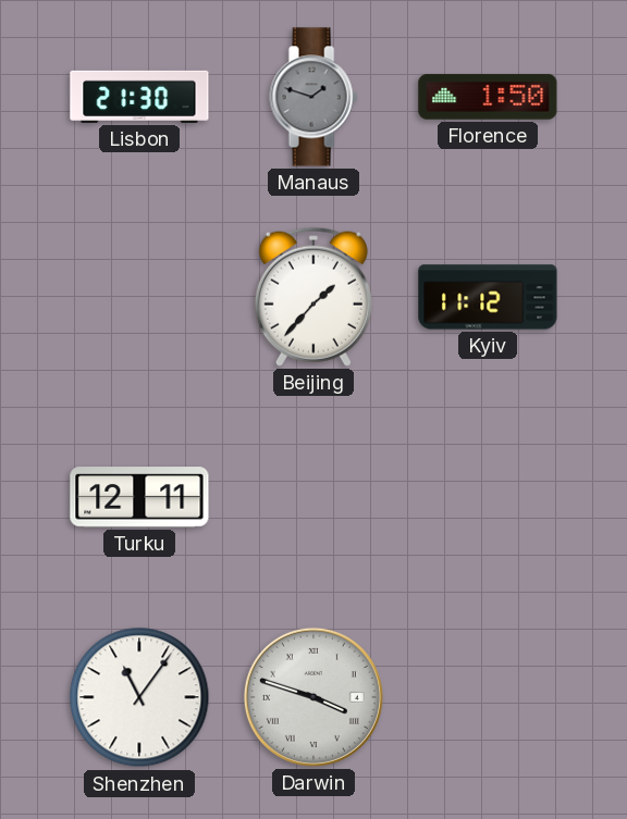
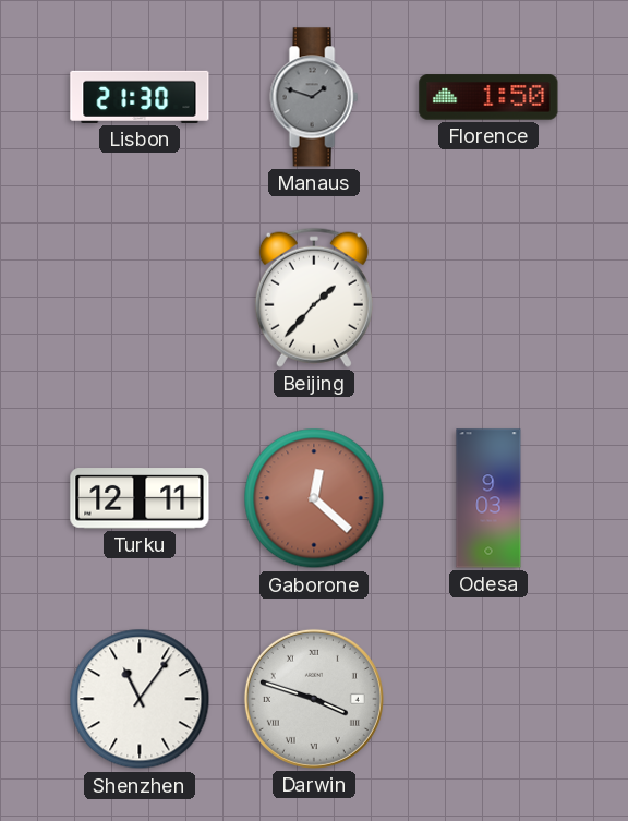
Kyiv: 11:12 -> none (488, 297)
Gaborone: none -> 12:22 (314, 498)
Odesa: none -> 9:03 (488, 498)
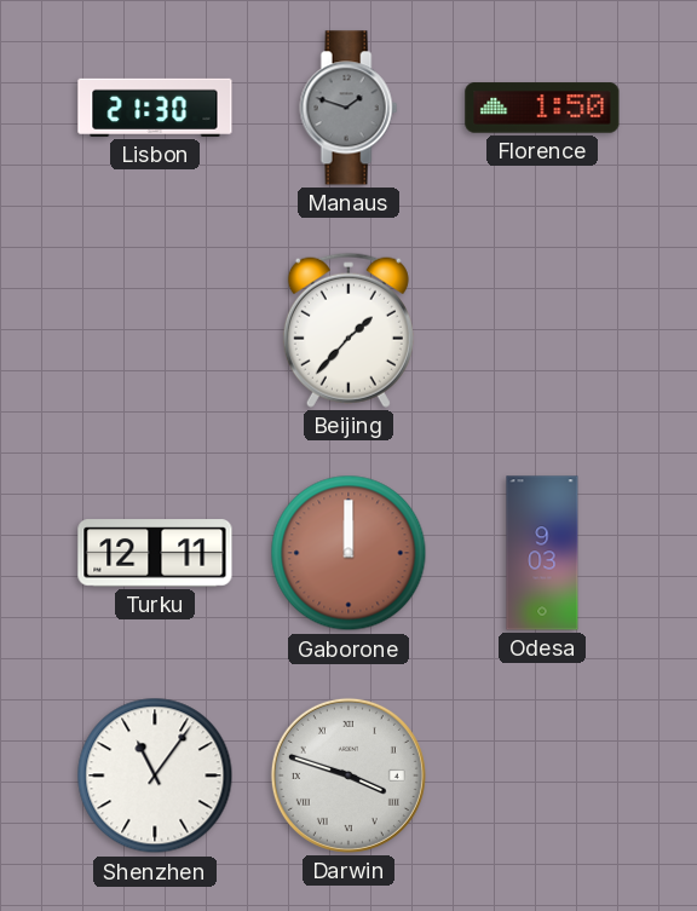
Gaborone: 12:22 -> 12:00 (348, 553)
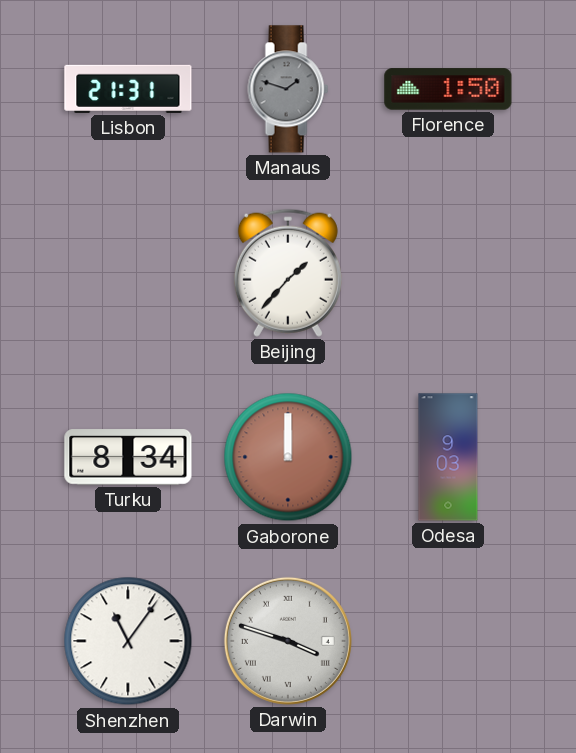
Lisbon: 21:30 -> 21:31 (128, 89)
Turku: 12:11 -> 8:34 (128, 457)
